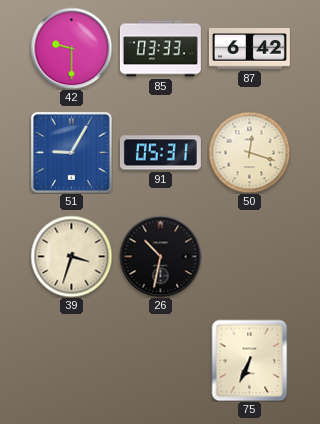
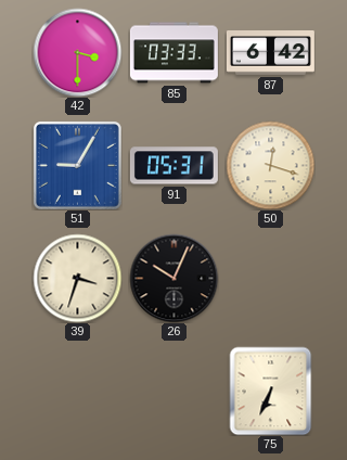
42: 9:30 -> 3:30 (77, 52)
26: 10:32 -> 10:04 (173, 278)
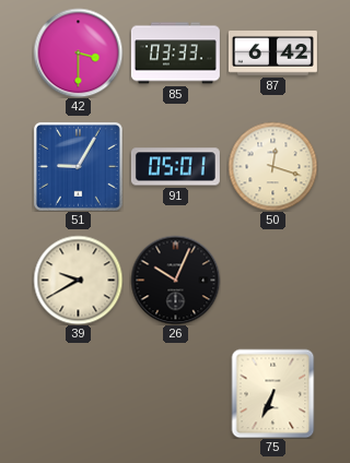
91: 05:31 -> 05:01 (175, 167)
39: 3:33 -> 9:40 (78, 280)
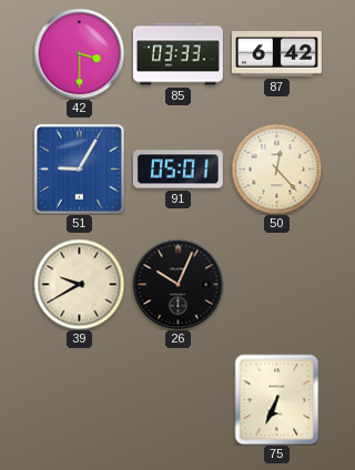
50: 12:18 -> 12:23 (276, 168)
